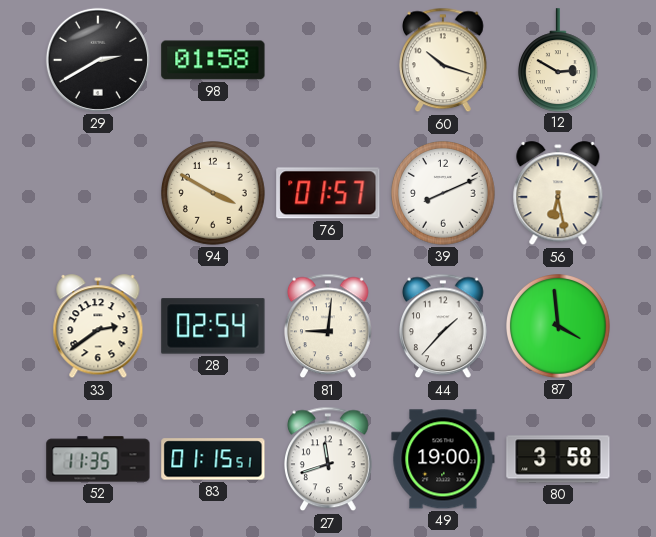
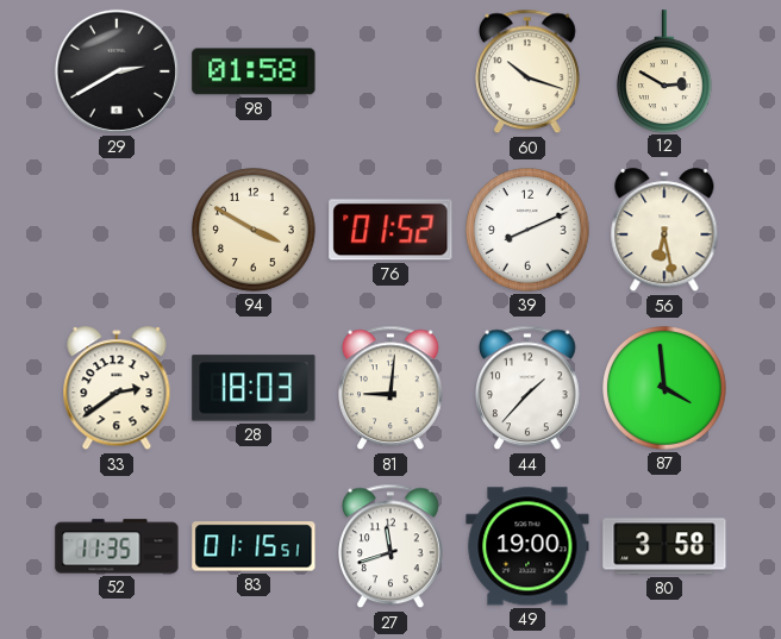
76: 01:57 -> 01:52 (390, 230)
28: 02:54 -> 18:03 (254, 388)
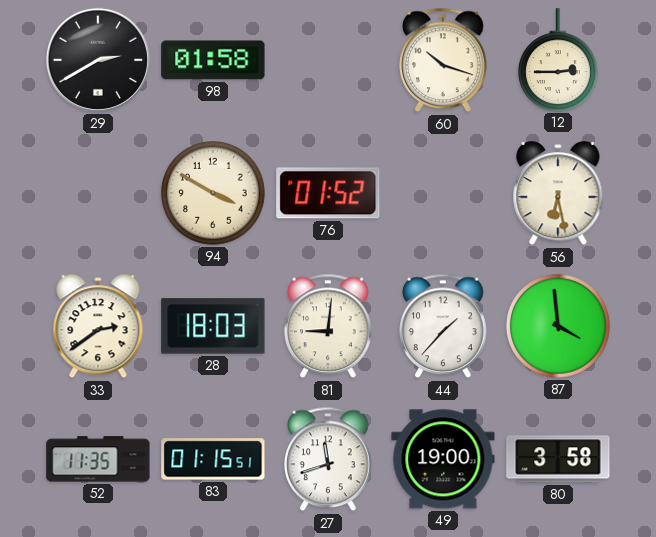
12: 2:50 -> 2:45 (558, 60)
39: 8:11 -> none (529, 231)
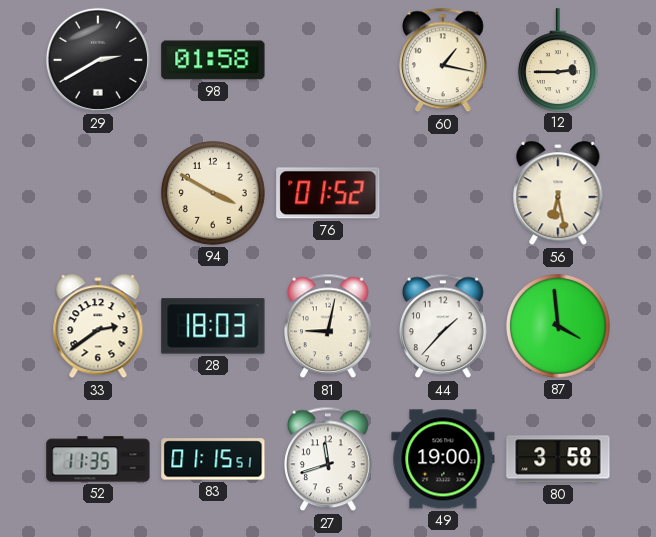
60: 10:18 -> 1:17 (444, 60)
81: 9:01 -> 9:02 (329, 326)
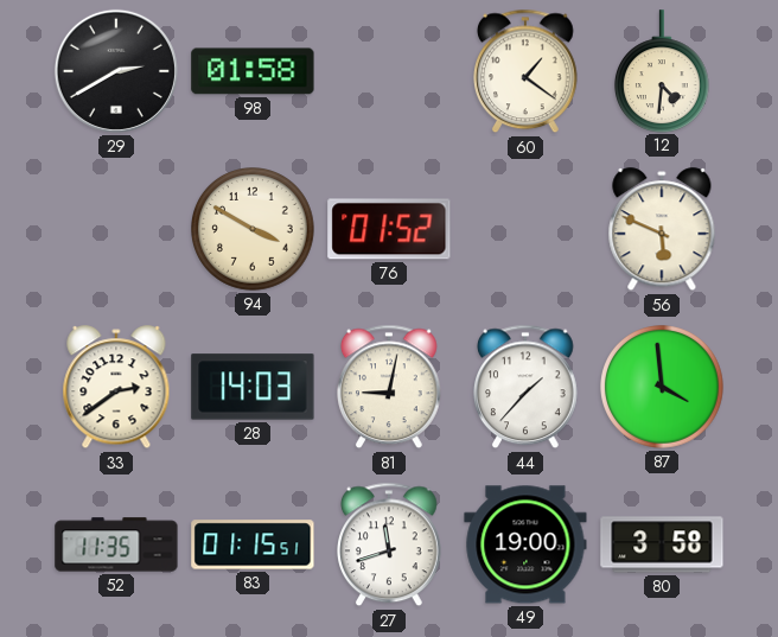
60: 1:17 -> 1:21 (527, 71)
12: 2:45 -> 4:31 (662, 71)
56: 6:28 -> 5:49 (662, 230)
28: 18:03 -> 14:03 (253, 387)
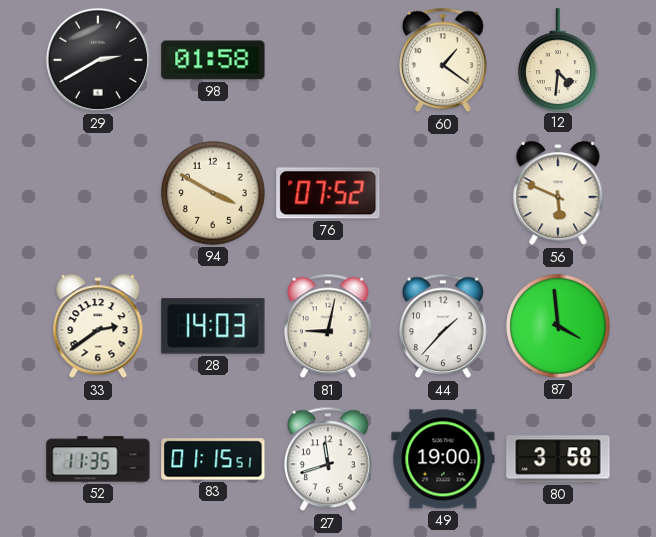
76: 01:52 -> 07:52 (328, 193)
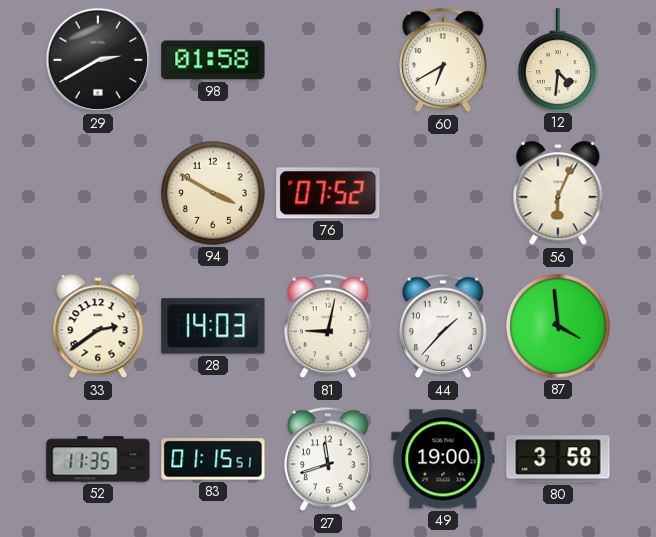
60: 1:21 -> 6:40 (444, 60)
56: 5:49 -> 6:04 (558, 194)
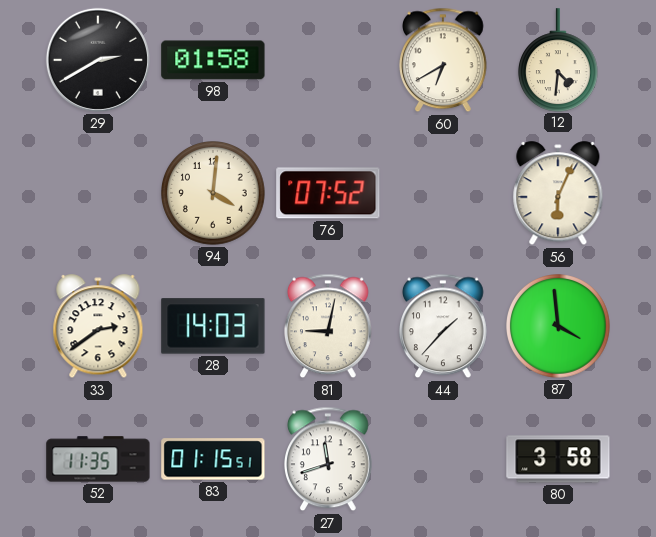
94: 3:50 -> 4:01 (214, 194)
49: 19:00 -> none (443, 459)
